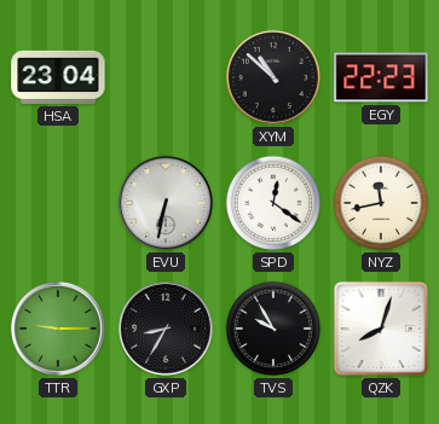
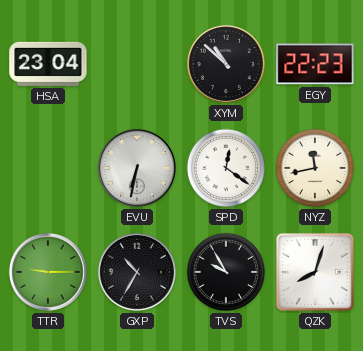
GXP: 8:35 -> 10:35 (137, 272)
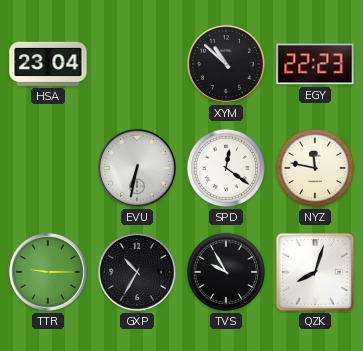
NYZ: 11:43 -> 11:47 (315, 168)
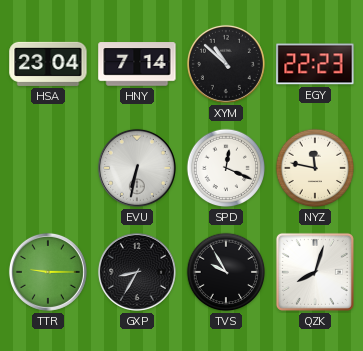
HNY: none -> 7:14 (137, 64)
SPD: 12:21 -> 12:19 (226, 168)
GXP: 10:35 -> 8:35 (137, 272)
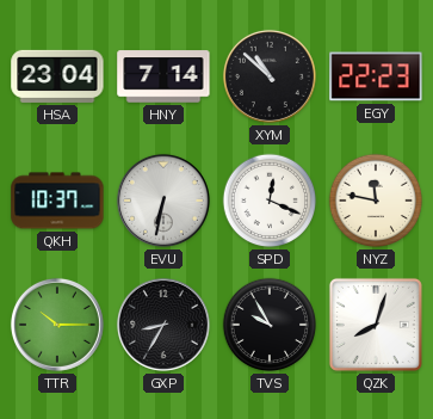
QKH: none -> 10:37 (57, 201)
TTR: 9:15 -> 10:15 (57, 325)
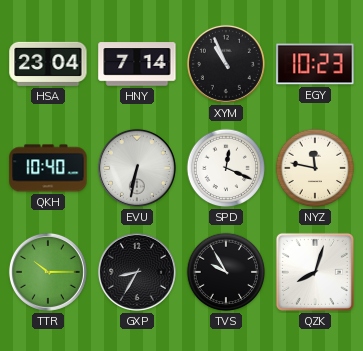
XYM: 10:52 -> 10:56 (226, 64)
EGY: 22:23 -> 10:23 (315, 64)
QKH: 10:37 -> 10:40 (48, 168)
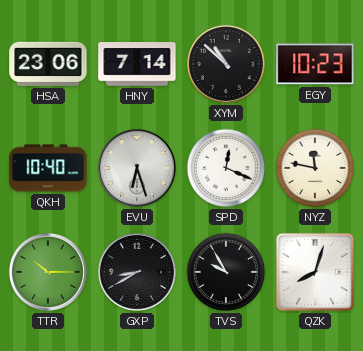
HSA: 23:04 -> 23:06 (48, 64)
XYM: 10:56 -> 10:52 (226, 64)
EVU: 6:32 -> 6:27 (137, 168)
GXP: 8:35 -> 8:40 (137, 272)
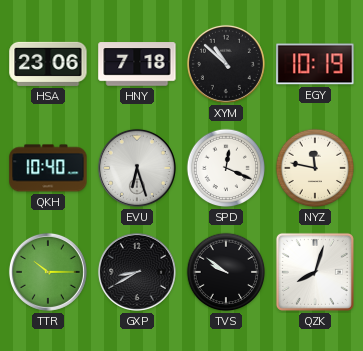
HNY: 7:14 -> 7:18 (137, 64)
EGY: 10:23 -> 10:19 (315, 64)
TVS: 9:55 -> 9:51 (226, 272)
